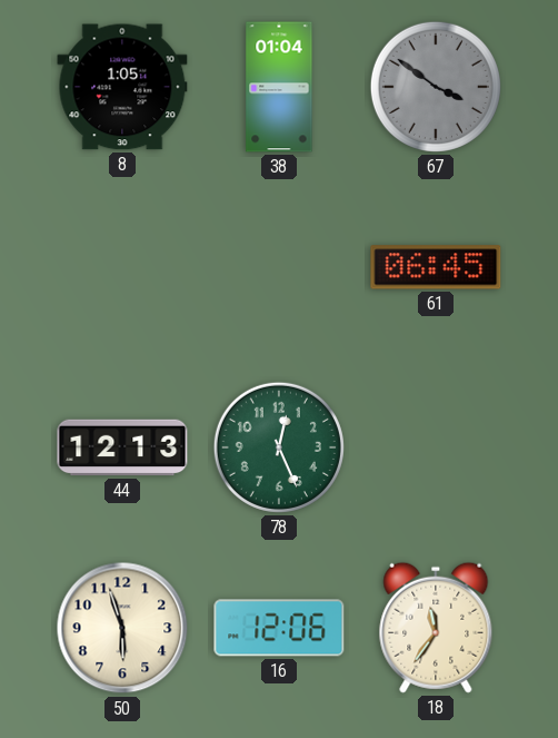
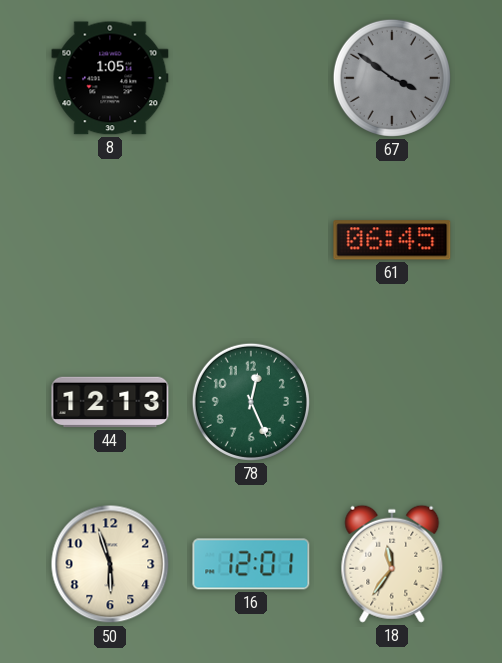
38: 01:04 -> none (279, 87)
16: 12:06 -> 12:01 (251, 564)
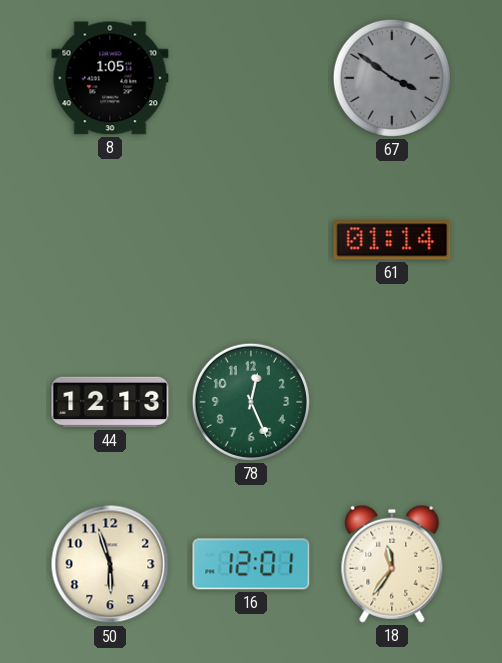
61: 06:45 -> 01:14 (392, 240)
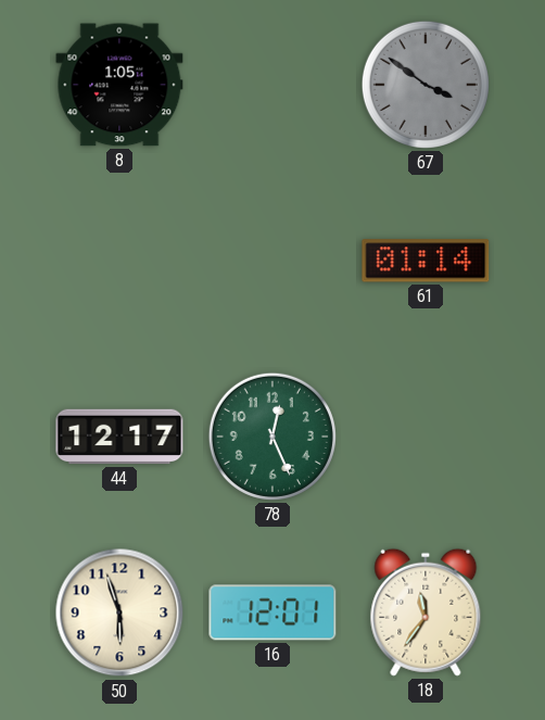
44: 12:13 -> 12:17 (119, 437)
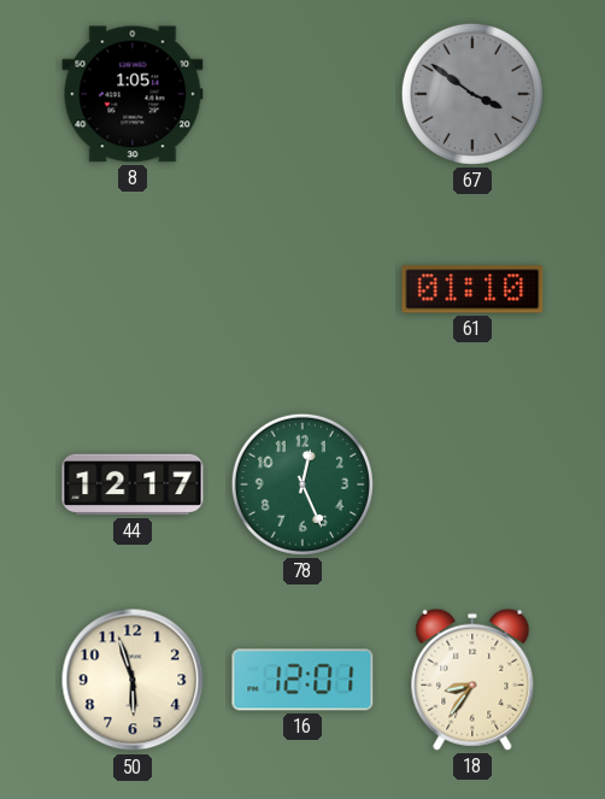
61: 01:14 -> 01:10 (472, 289)
18: 11:36 -> 8:36 (472, 680)
